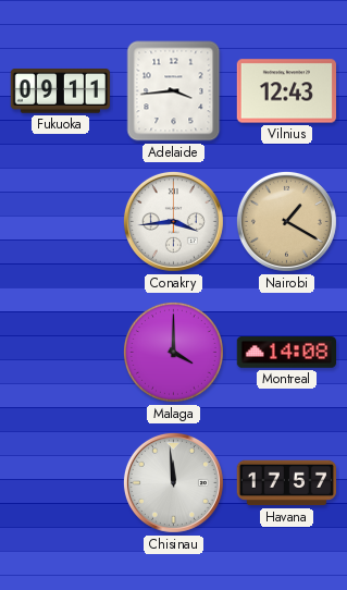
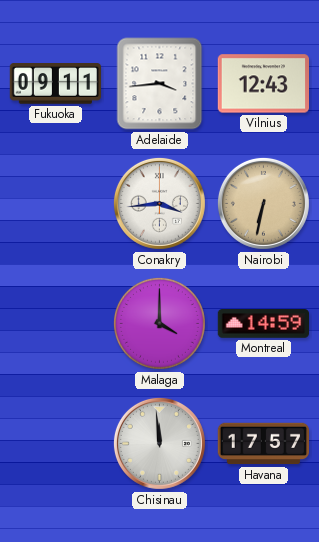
Nairobi: 1:20 -> 6:32 (263, 203)
Montreal: 14:08 -> 14:59 (263, 324)
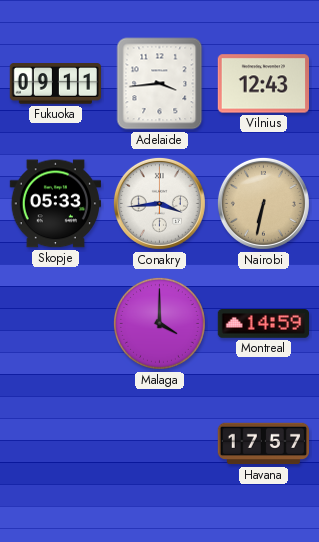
Skopje: none -> 05:33 (55, 204)
Chisinau: 11:59 -> none (159, 443)
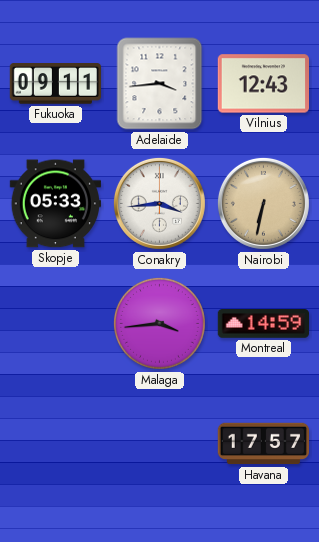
Malaga: 4:00 -> 3:44 (159, 323)
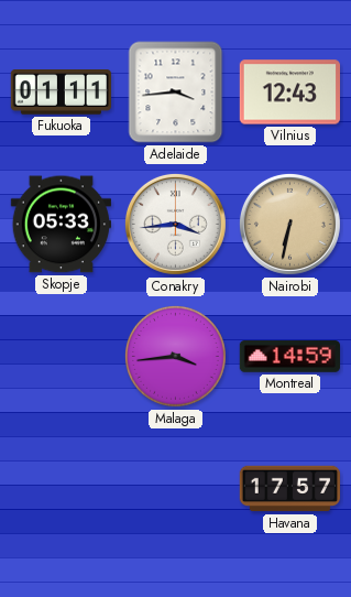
Fukuoka: 09:11 -> 01:11 (61, 93)
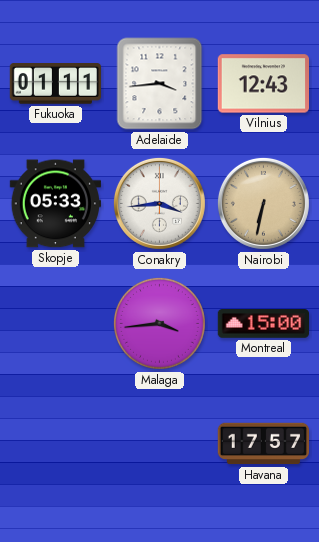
Montreal: 14:59 -> 15:00 (263, 324)
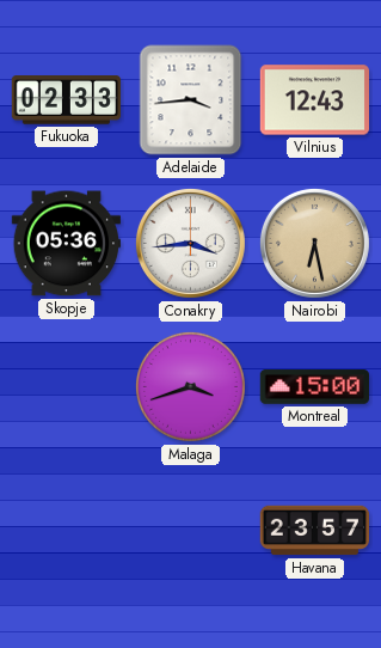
Fukuoka: 01:11 -> 02:33 (66, 100)
Skopje: 05:33 -> 05:36 (66, 244)
Nairobi: 6:32 -> 6:28 (314, 243)
Malaga: 3:44 -> 3:42 (190, 386)
Havana: 17:57 -> 23:57 (314, 531)
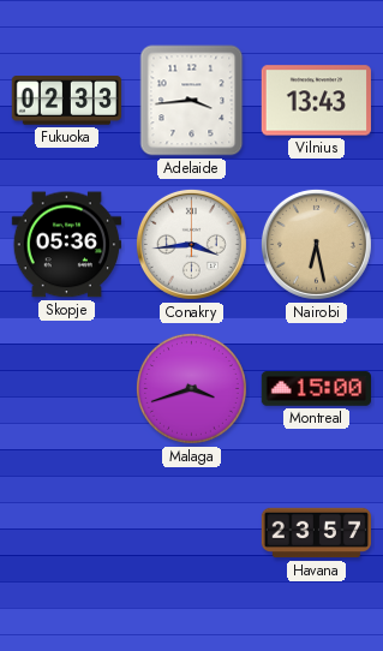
Vilnius: 12:43 -> 13:43 (316, 101)
